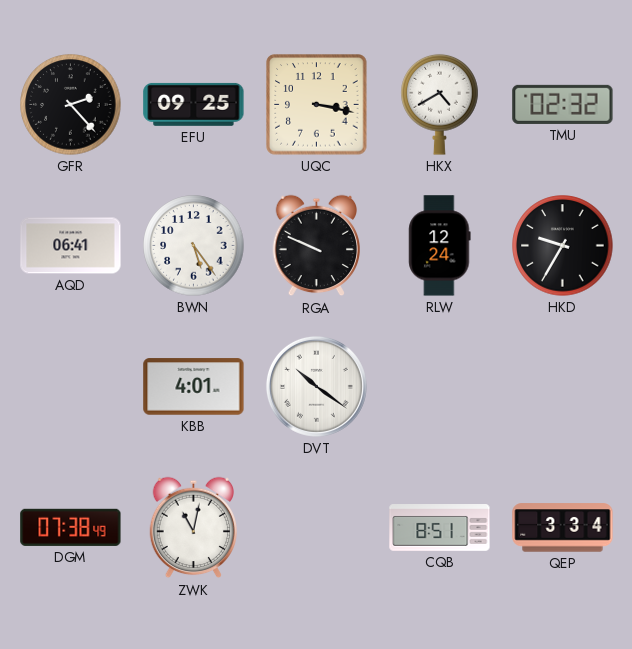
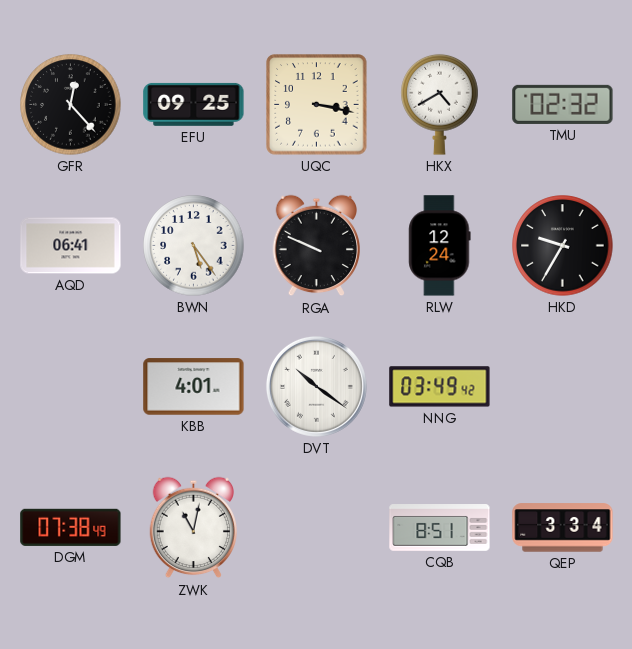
GFR: 2:23 -> 12:23 (71, 105)
NNG: none -> 03:49 (440, 387)
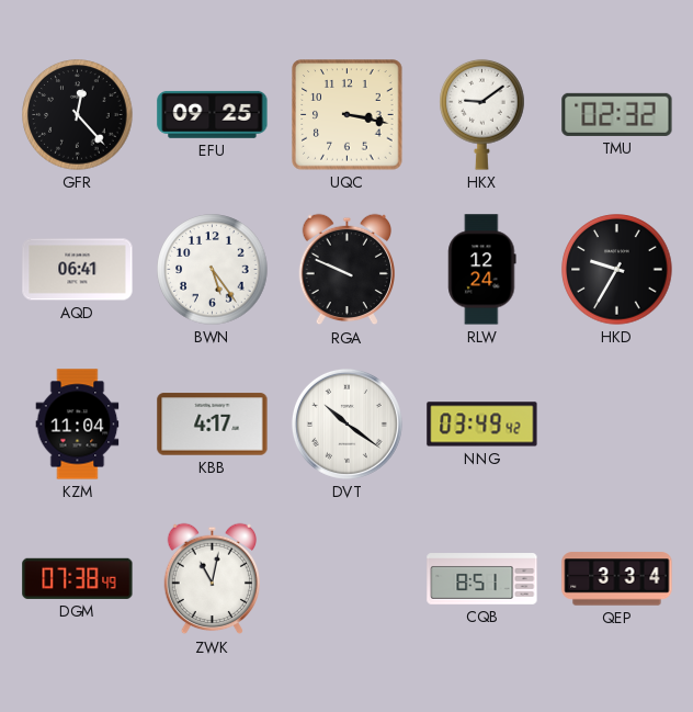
HKX: 4:40 -> 9:09 (482, 114)
KZM: none -> 11:04 (78, 425)
KBB: 4:01 -> 4:17 (213, 425)
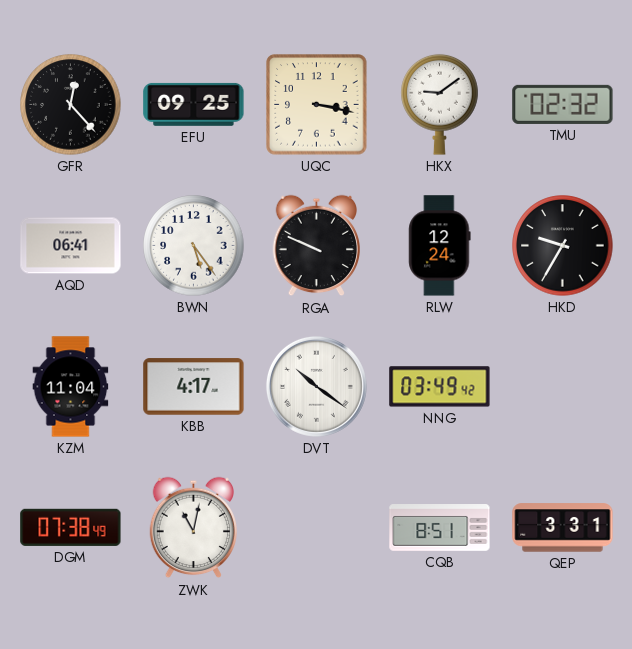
QEP: 3:34 -> 3:31 (563, 528)
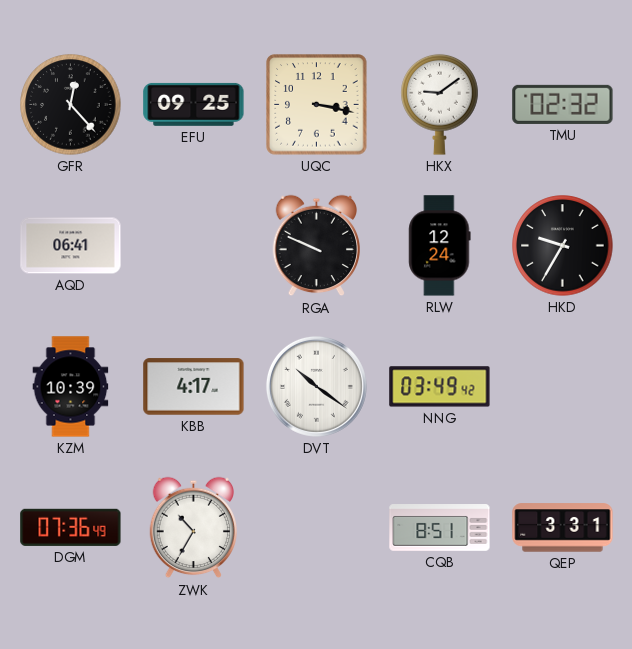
BWN: 5:24 -> none (194, 246)
KZM: 11:04 -> 10:39 (71, 387)
DGM: 07:38 -> 07:36 (71, 527)
ZWK: 11:02 -> 10:35 (193, 528)
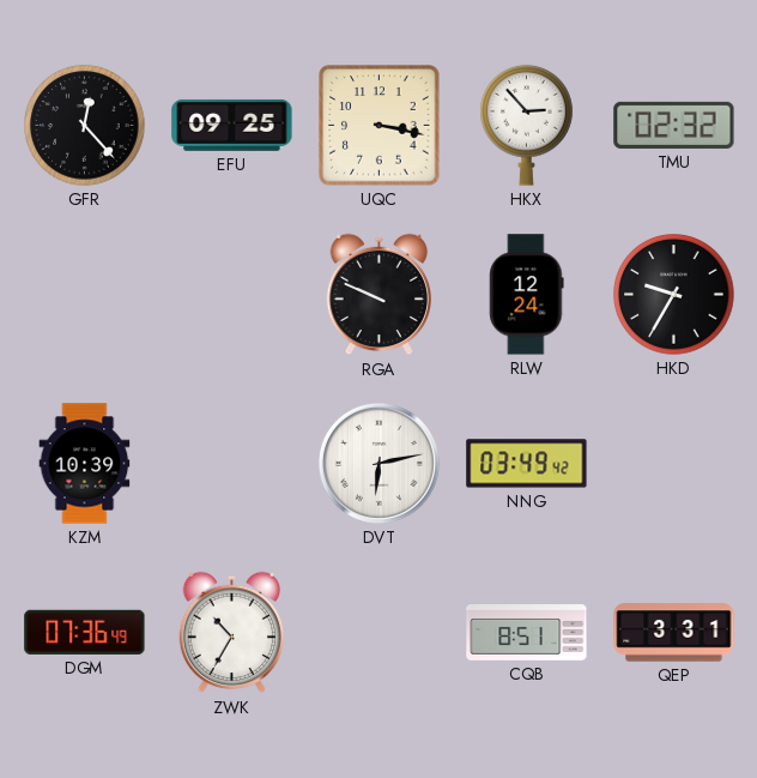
HKX: 9:09 -> 2:53 (527, 125)
AQD: 06:41 -> none (71, 246)
KBB: 4:17 -> none (194, 387)
DVT: 10:21 -> 6:13 (378, 463)
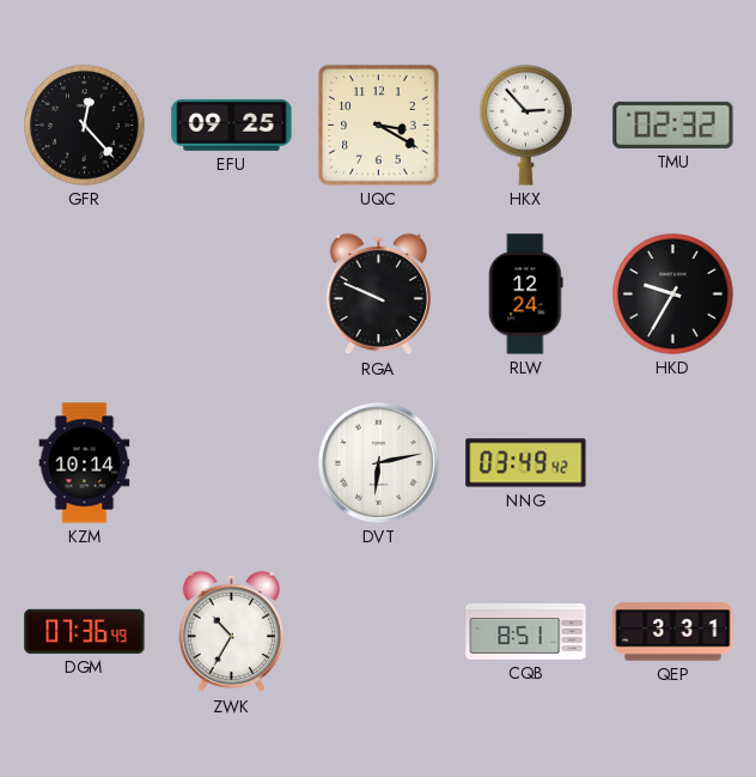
UQC: 3:17 -> 3:20 (379, 126)
KZM: 10:39 -> 10:14 (85, 463)
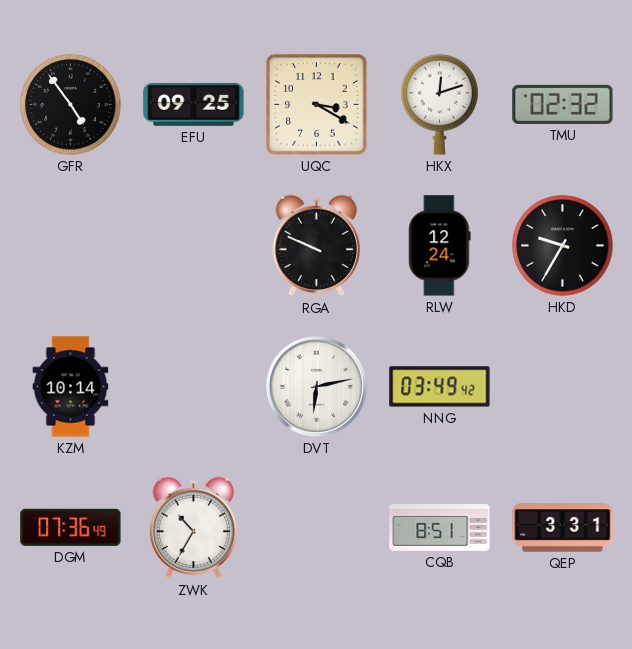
GFR: 12:23 -> 4:54 (71, 105)
HKX: 2:53 -> 12:12 (440, 104)
